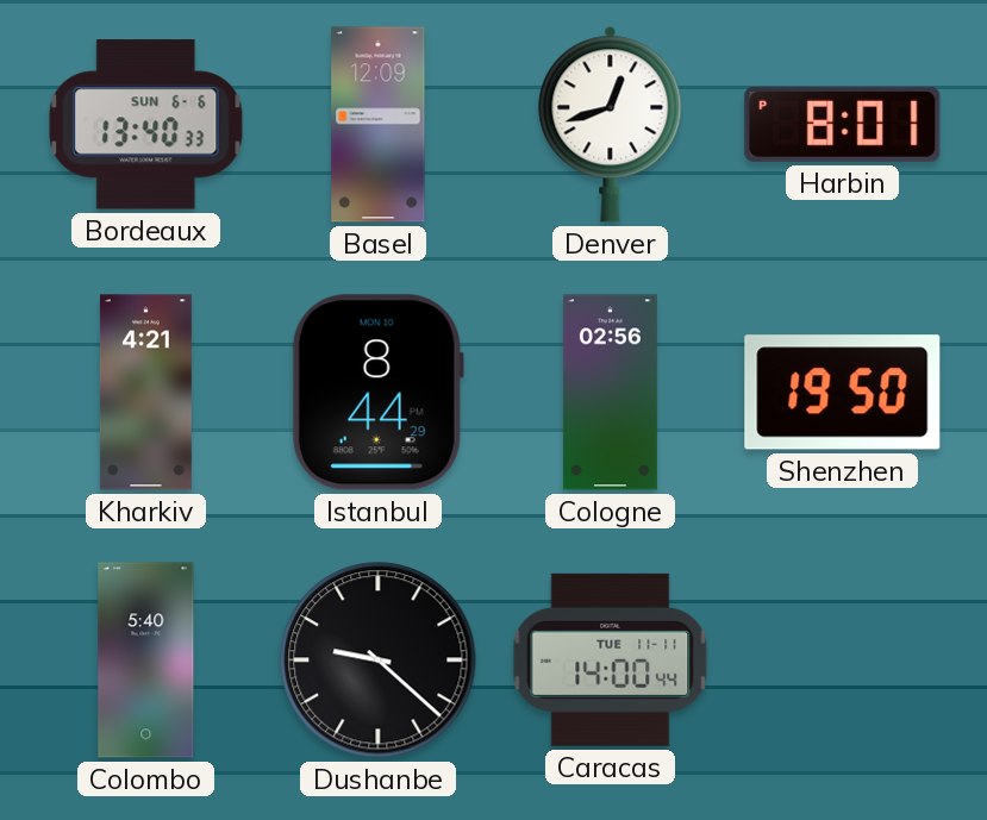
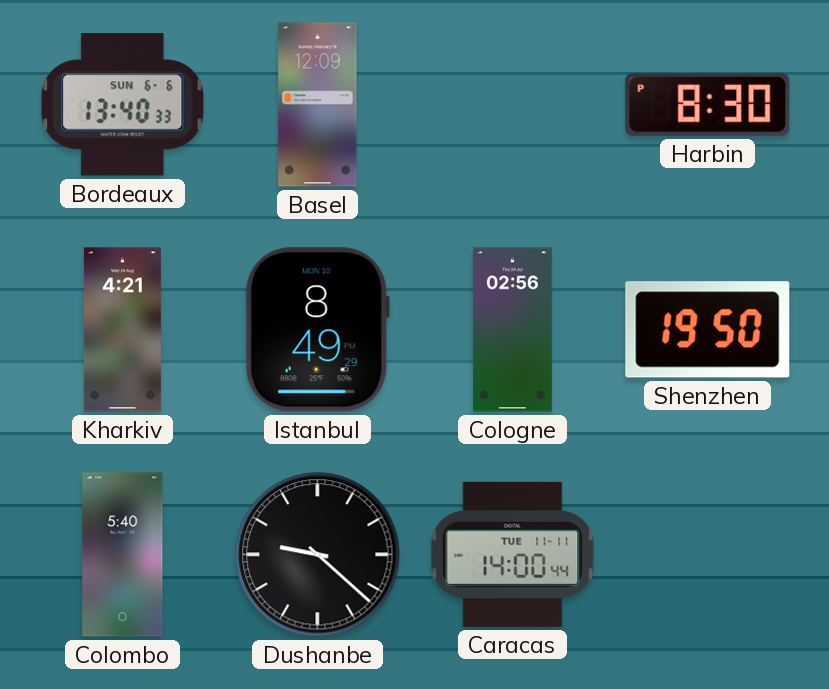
Denver: 12:42 -> none (611, 124)
Harbin: 8:01 -> 8:30 (708, 104)
Istanbul: 8:44 -> 8:49 (317, 330)
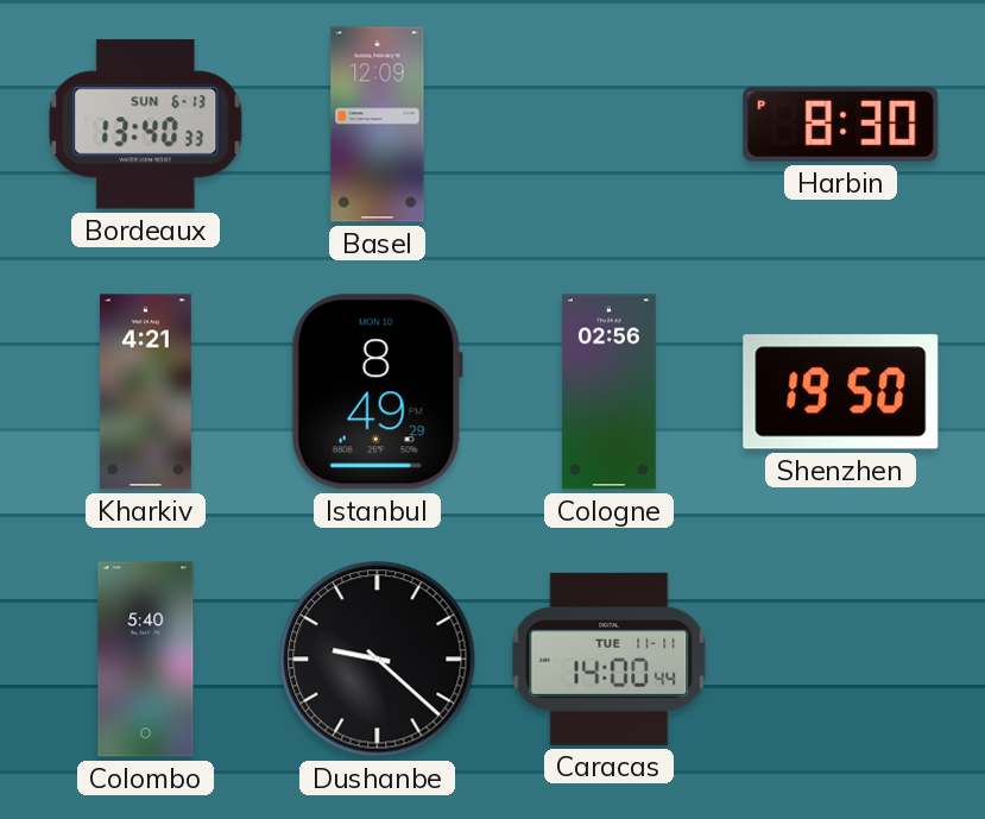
Bordeaux date: SUN 6-6 -> SUN 6-13 (146, 125)
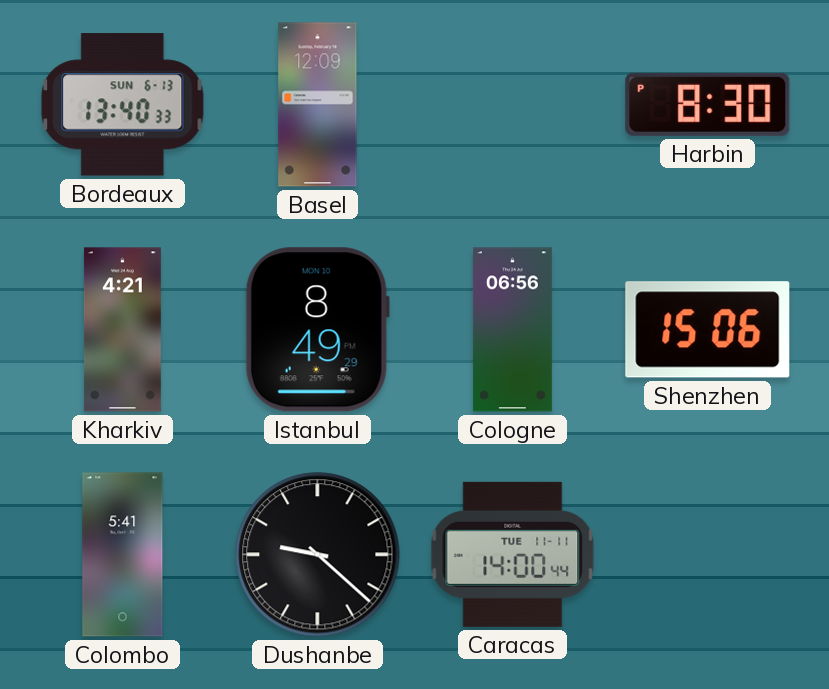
Cologne: 02:56 -> 06:56 (512, 330)
Shenzhen: 19:50 -> 15:06 (708, 330)
Colombo: 5:40 -> 5:41 (123, 555)
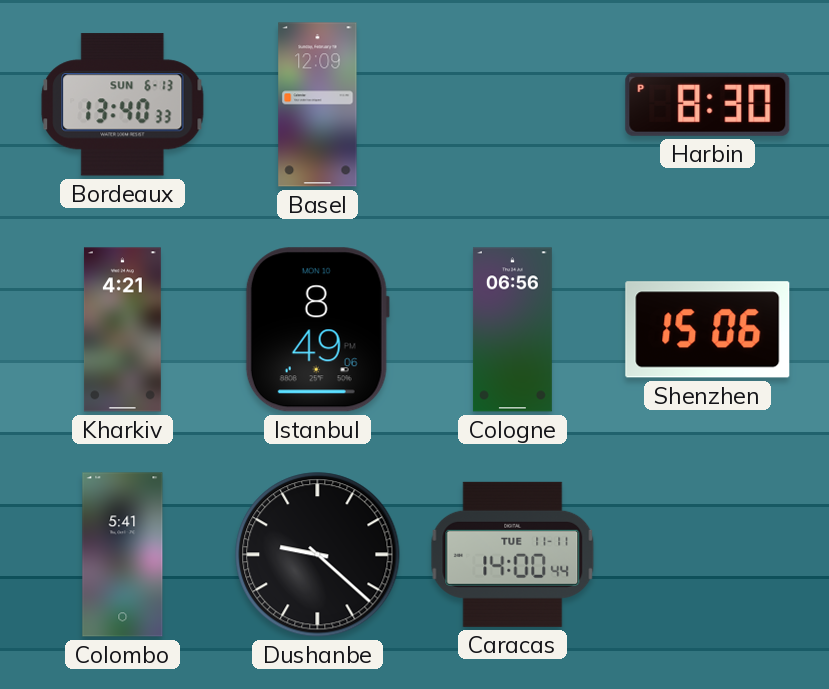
Istanbul: 8:49:29 -> 8:49:06 (317, 330)
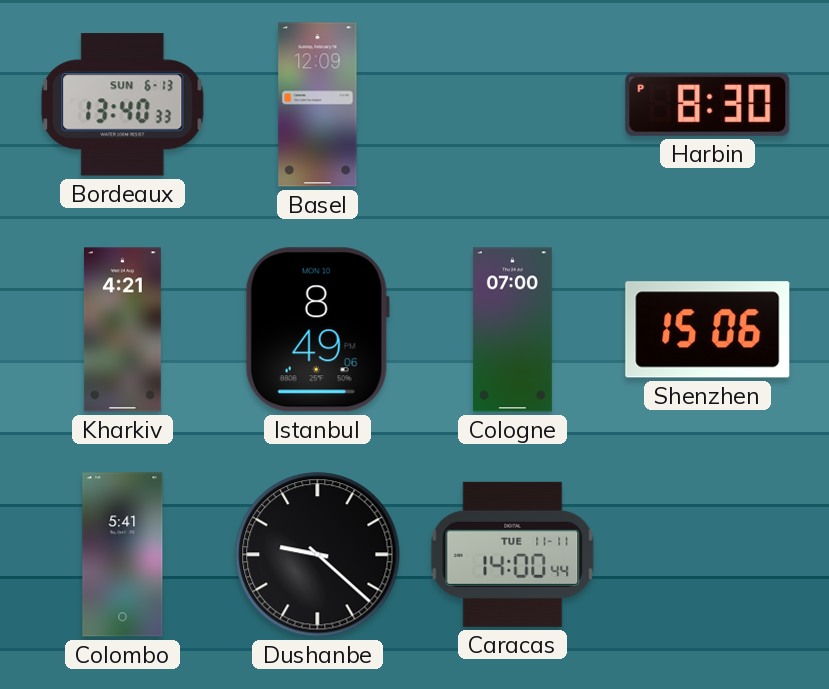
Cologne: 06:56 -> 07:00 (512, 330)
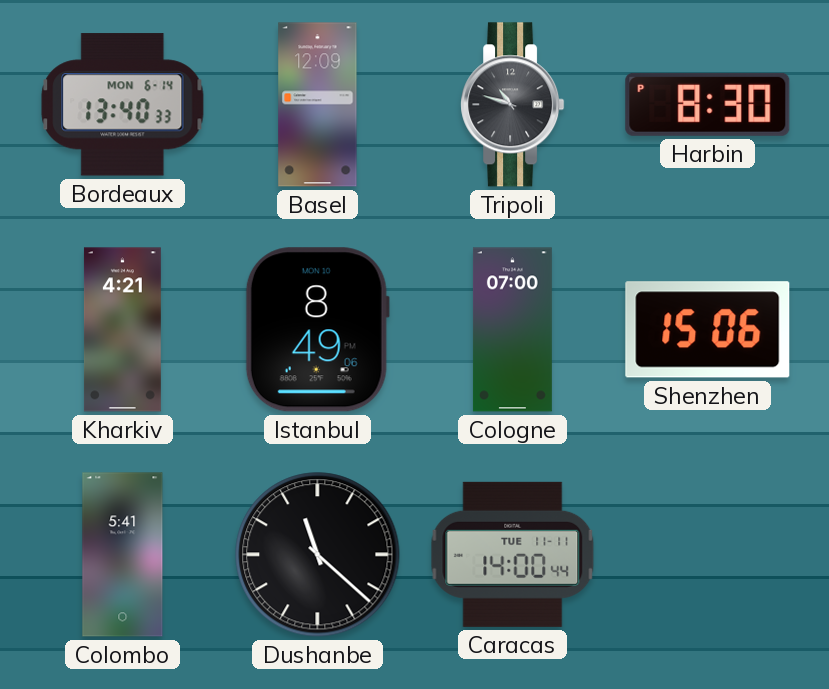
Bordeaux date: SUN 6-13 -> MON 6-14 (123, 105)
Tripoli: none -> 10:48 (513, 105)
Dushanbe: 9:22 -> 11:22 (318, 555)
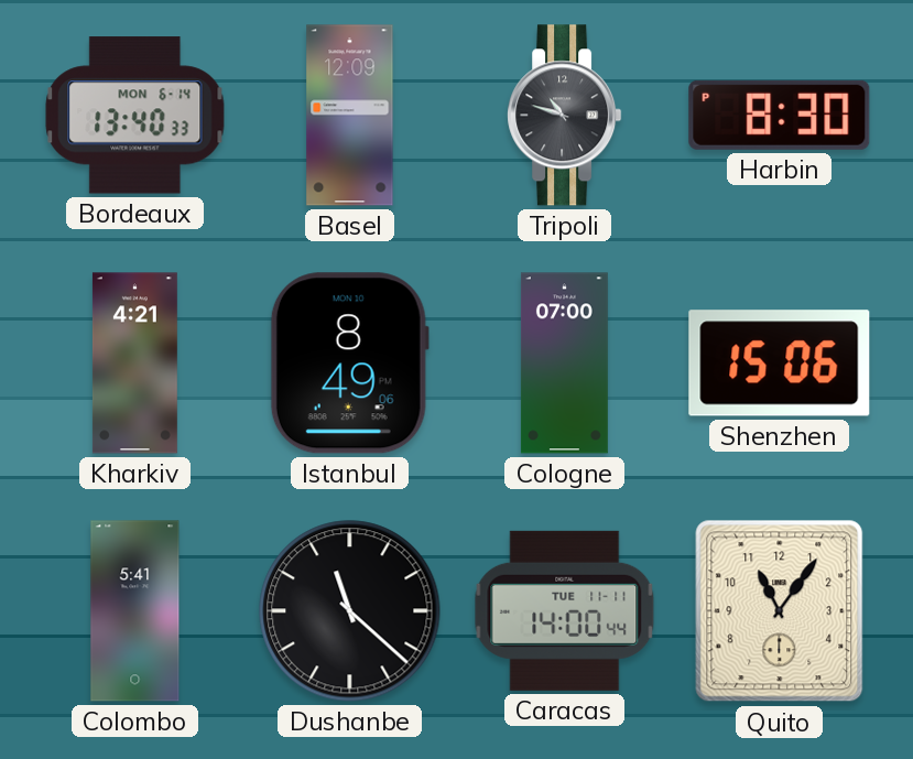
Quito: none -> 11:06 (780, 611)
